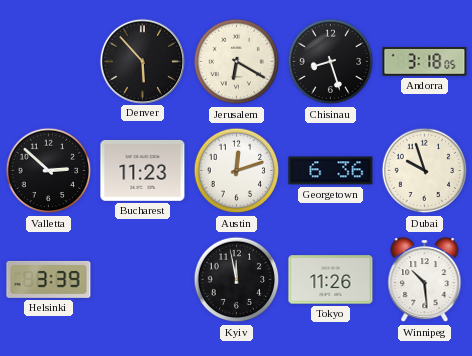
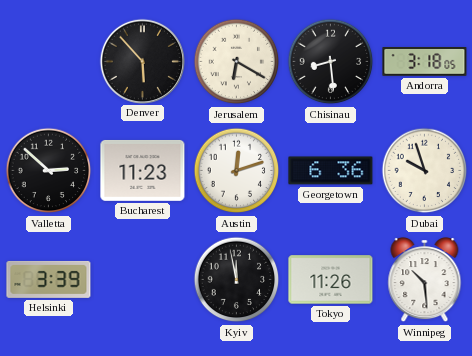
Chisinau: 8:27 -> 8:29 (331, 62)
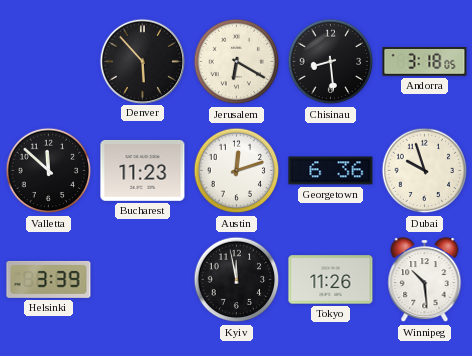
Valletta: 2:52 -> 11:52 (49, 171)
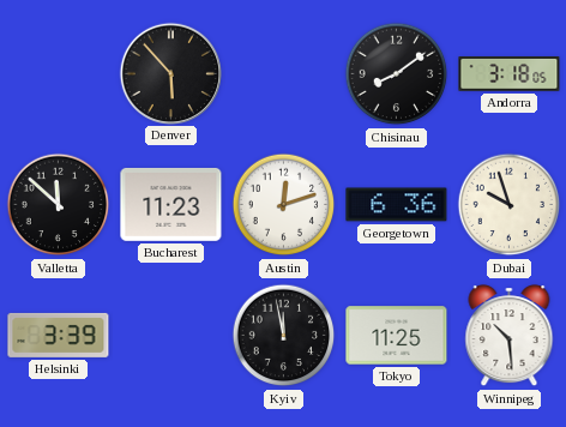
Jerusalem: 6:20 -> none (237, 62)
Chisinau: 8:29 -> 8:09 (397, 74)
Tokyo: 11:26 -> 11:25 (397, 336)
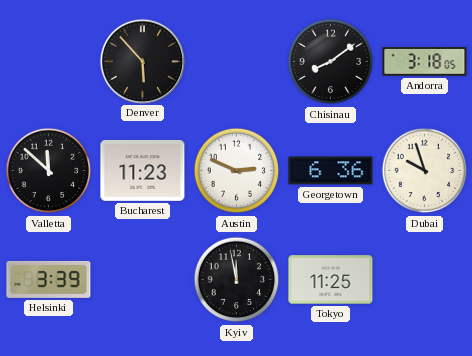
Austin: 12:12 -> 2:49 (237, 171)
Winnipeg: 10:29 -> none (510, 336)
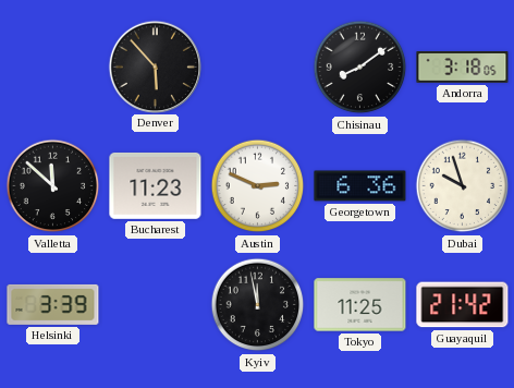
Guayaquil: none -> 21:42 (463, 305)
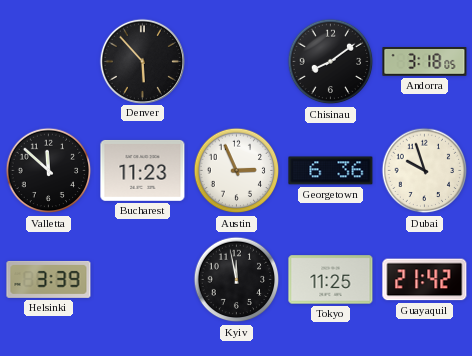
Austin: 2:49 -> 2:56 (237, 171)
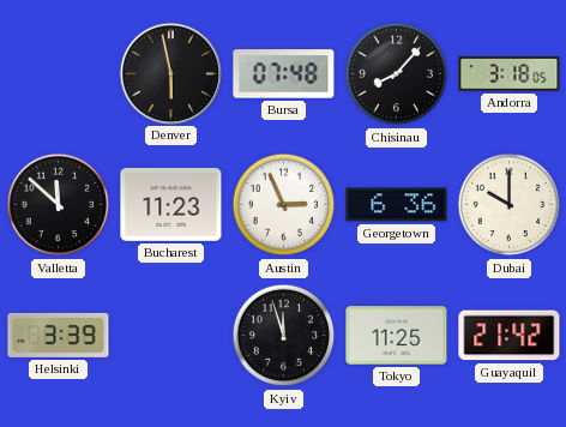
Denver: 5:53 -> 5:58 (170, 73)
Bursa: none -> 07:48 (284, 74)
Chisinau: 8:09 -> 8:07 (397, 74)
Dubai: 9:57 -> 10:00 (510, 205)
Kyiv: 11:58 -> 11:57 (284, 336)
